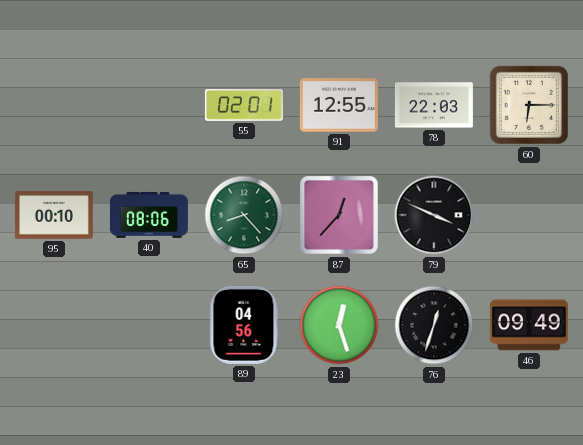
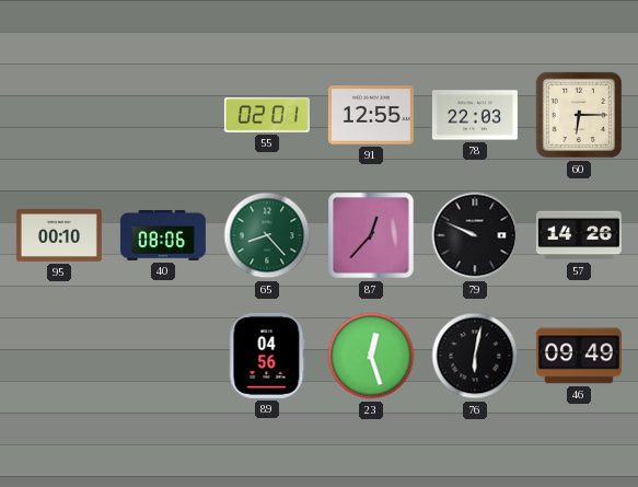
79: 3:49 -> 9:49 (475, 235)
57: none -> 14:26 (579, 235)
76: 12:33 -> 6:02 (475, 356)
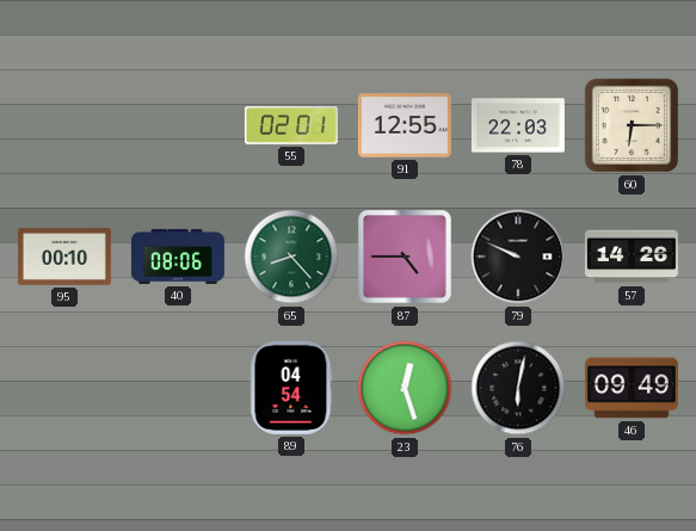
87: 12:37 -> 4:45 (405, 257)
89: 04:56 -> 04:54 (291, 388)
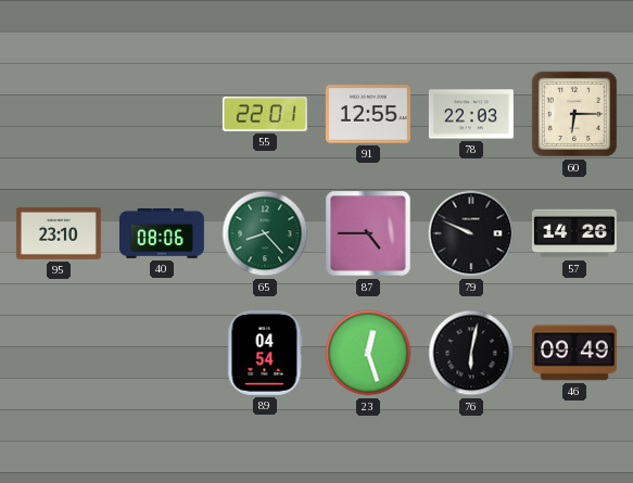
55: 02:01 -> 22:01 (265, 115)
95: 00:10 -> 23:10 (59, 233)
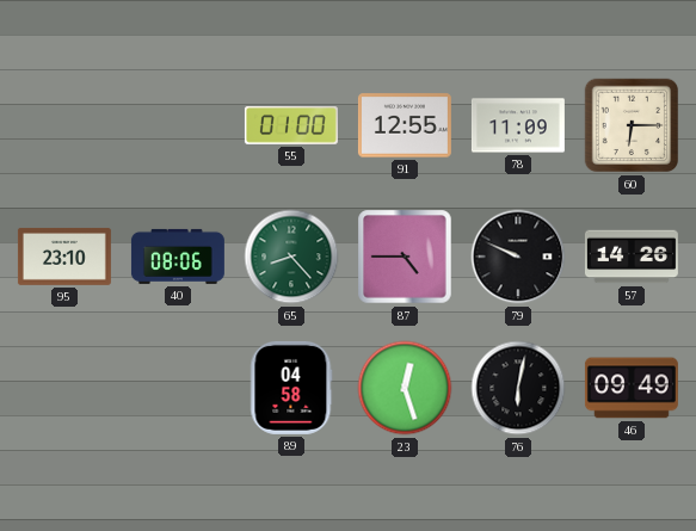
55: 22:01 -> 01:00 (291, 126)
78: 22:03 -> 11:09 (518, 125)
89: 04:54 -> 04:58 (291, 388)
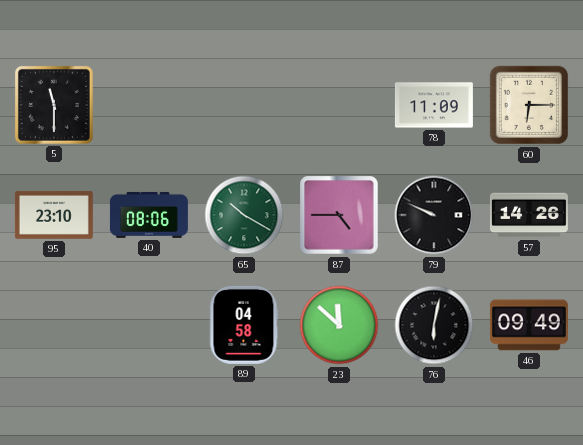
5: none -> 11:30 (54, 105)
55: 01:00 -> none (291, 126)
91: 12:55 -> none (405, 125)
65: 8:23 -> 10:20 (244, 215)
23: 12:27 -> 11:52 (339, 325)
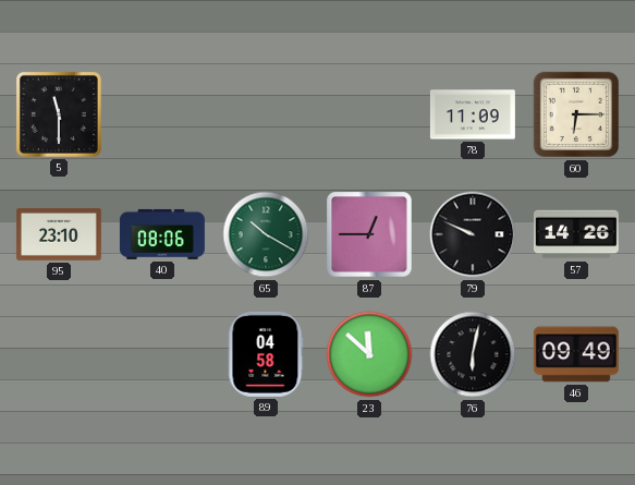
87: 4:45 -> 12:45 (369, 234)
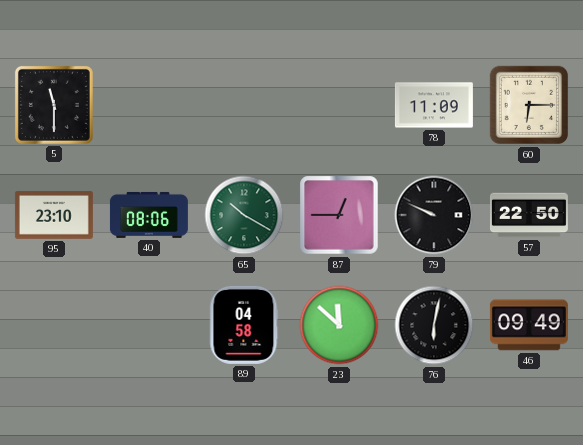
57: 14:26 -> 22:50 (529, 215)
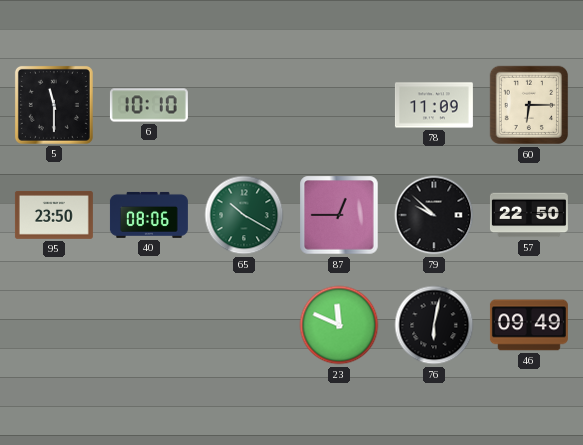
6: none -> 10:10 (149, 105)
95: 23:10 -> 23:50 (54, 215)
79: 9:49 -> 9:52 (434, 215)
89: 04:58 -> none (244, 325)
23: 11:52 -> 11:49 (339, 325)
